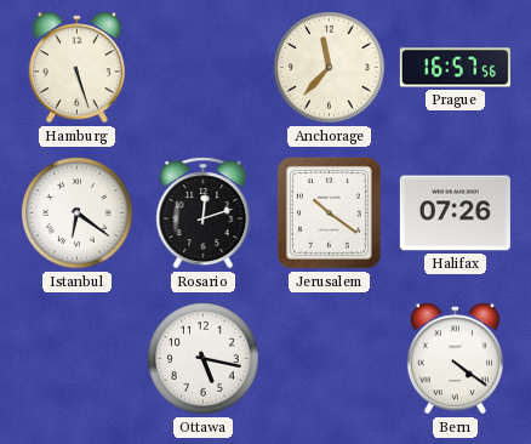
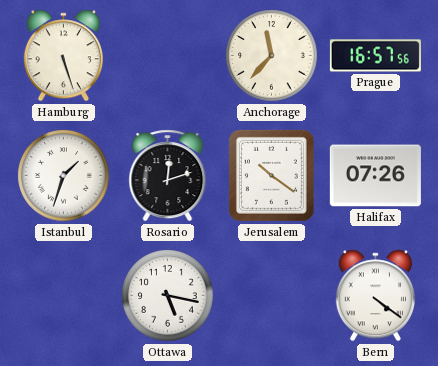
Istanbul: 6:21 -> 1:33 (64, 176)
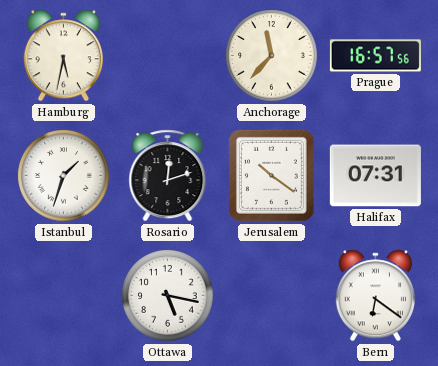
Hamburg: 5:27 -> 5:32 (63, 56)
Halifax: 07:26 -> 07:31 (375, 176)
Bern: 4:21 -> 6:21 (375, 296)
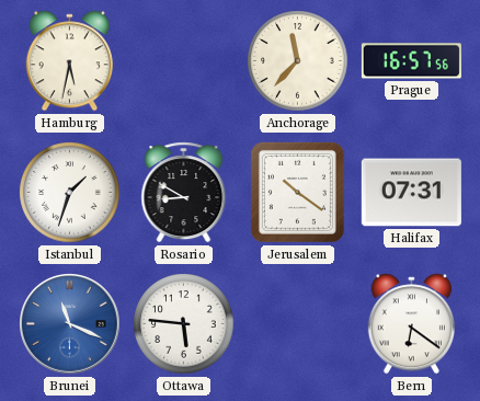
Rosario: 12:12 -> 8:50 (184, 193)
Brunei: none -> 11:19 (70, 324)
Ottawa: 5:17 -> 5:46 (184, 324)
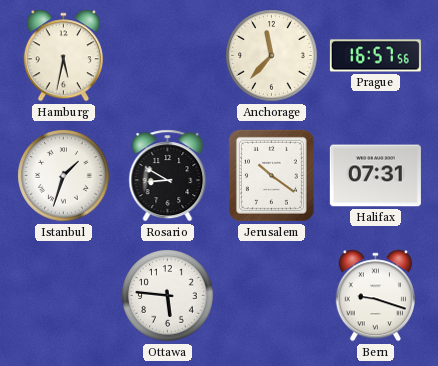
Brunei: 11:19 -> none (70, 324)
Bern: 6:21 -> 9:18 (375, 296)
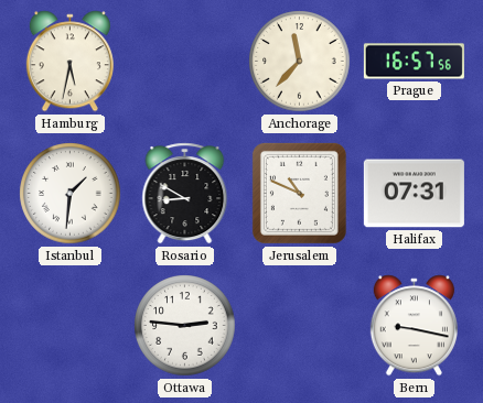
Istanbul: 1:33 -> 1:31 (71, 194)
Jerusalem: 10:21 -> 10:49 (299, 193)
Ottawa: 5:46 -> 2:46 (185, 326)
Bern: 9:18 -> 9:17 (414, 326)
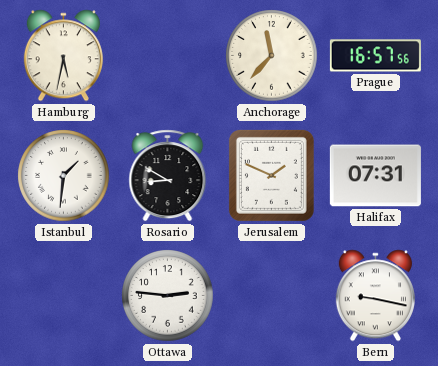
Jerusalem: 10:49 -> 1:49 (271, 175)
